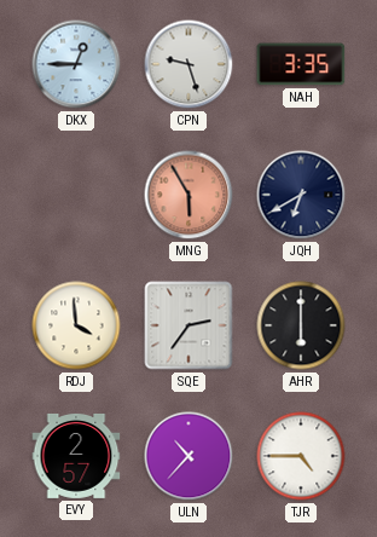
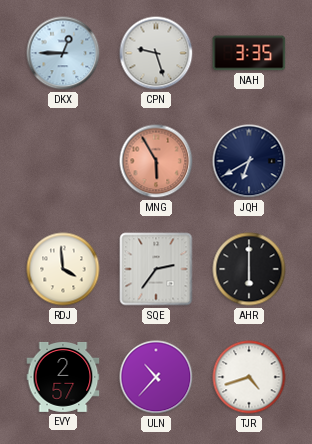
TJR: 4:45 -> 4:42 (249, 377)
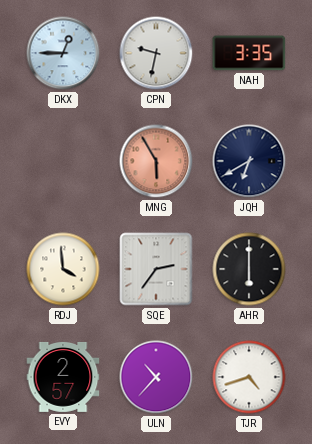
CPN: 9:27 -> 9:32 (156, 53)
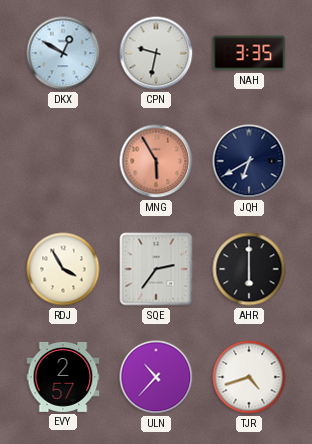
DKX: 12:45 -> 12:50 (63, 53)
RDJ: 3:59 -> 3:55 (63, 269)
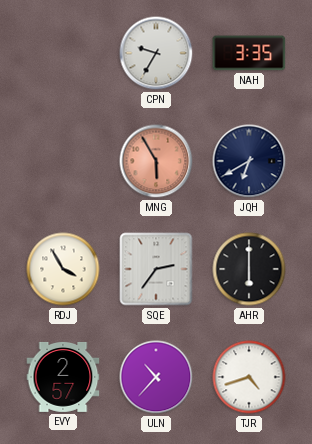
DKX: 12:50 -> none (63, 53)
CPN: 9:32 -> 9:35 (156, 53)
